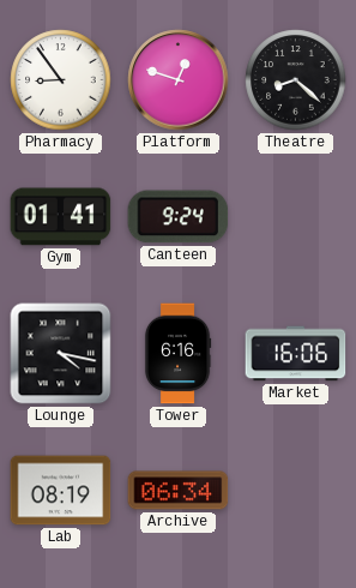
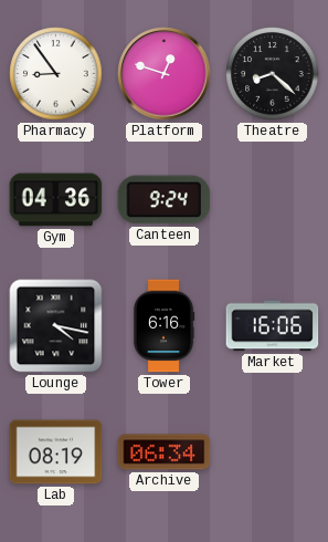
Gym: 01:41 -> 04:36 (56, 200)
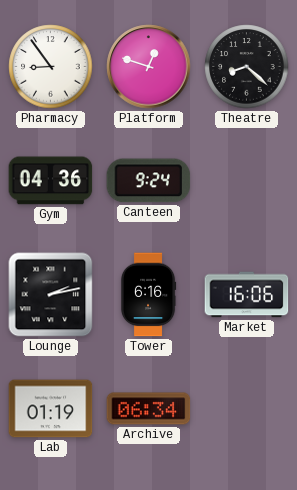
Lounge: 4:17 -> 2:13 (51, 295)
Lab: 08:19 -> 01:19 (51, 409)
